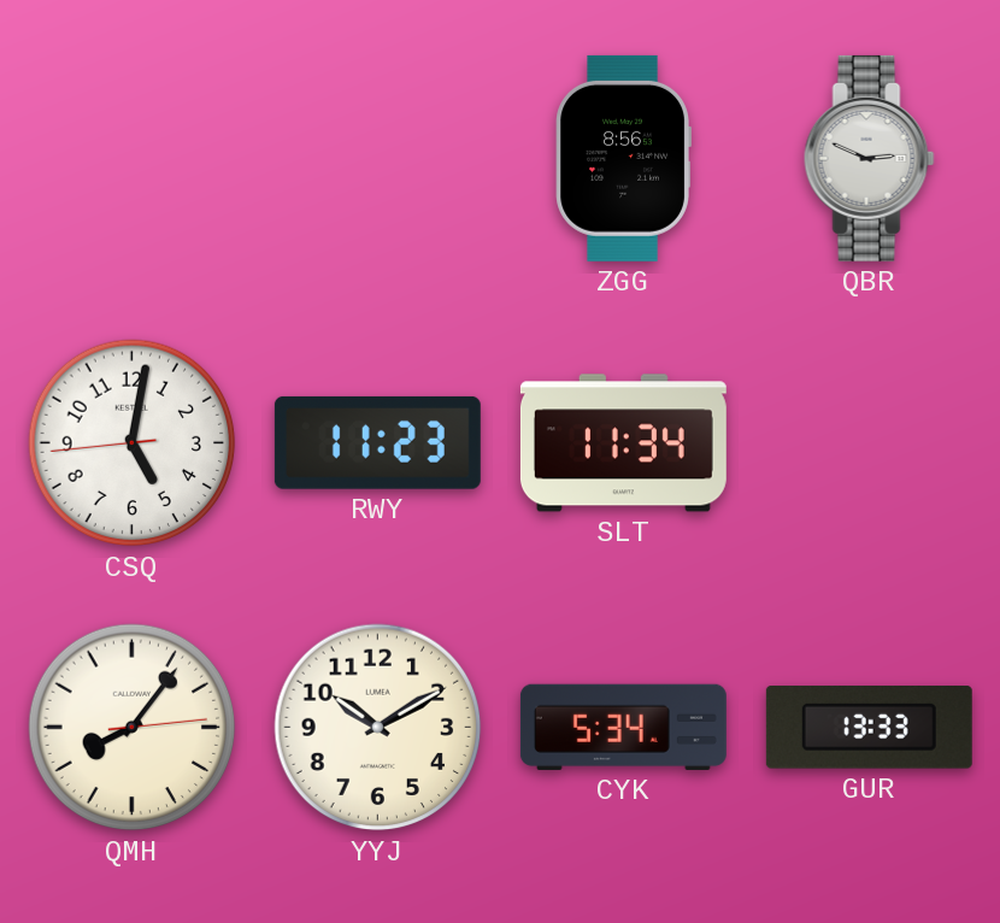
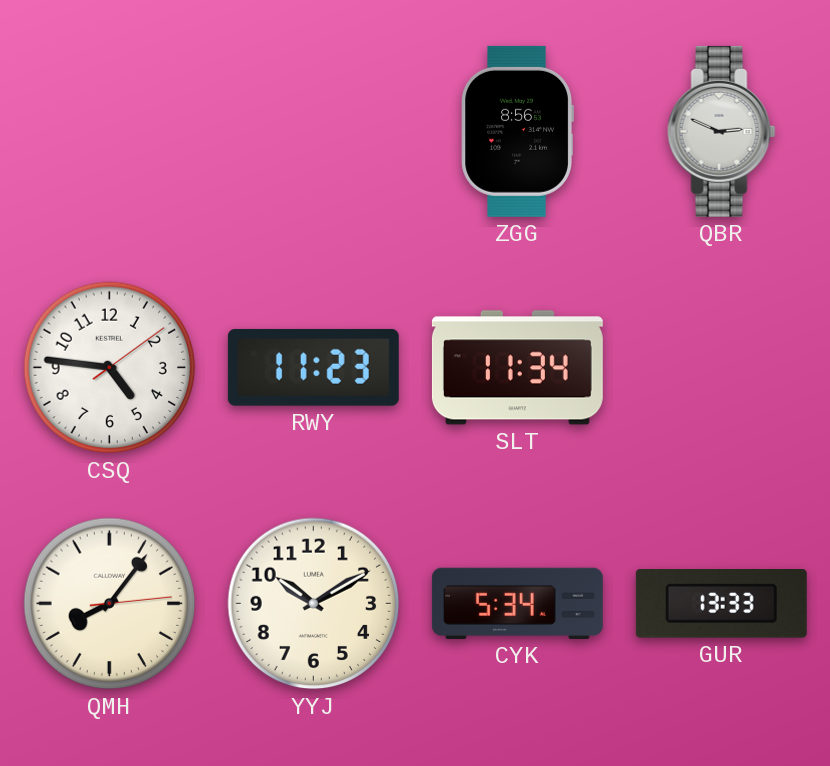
CSQ: 5:01 -> 4:46 (110, 368)
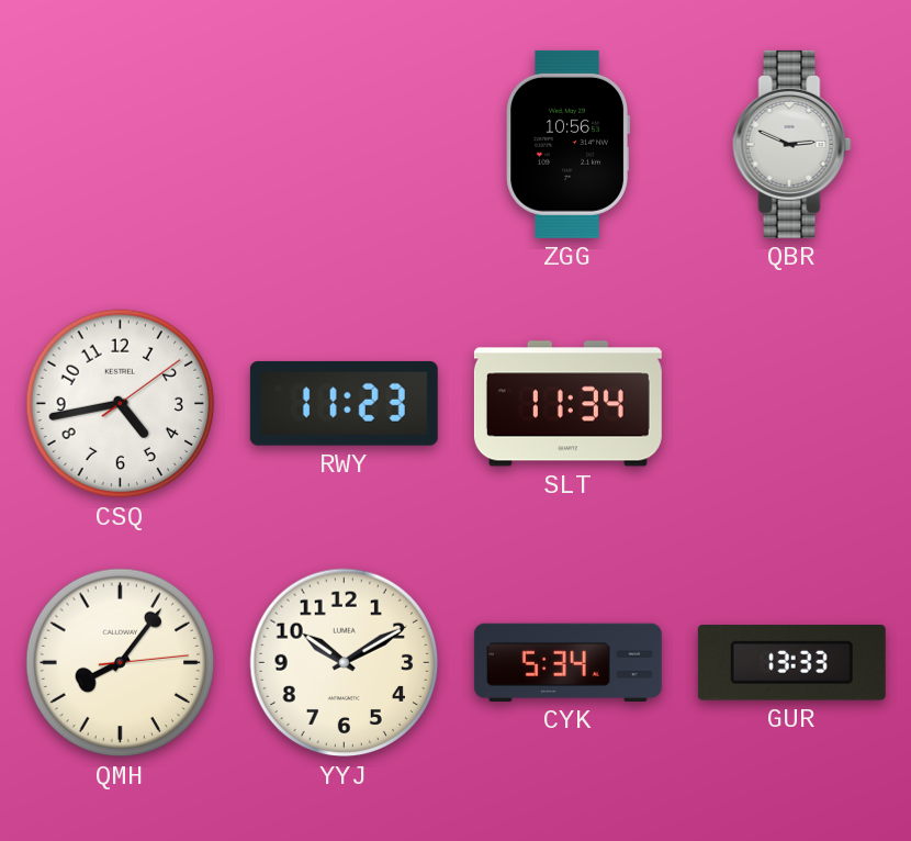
ZGG: 8:56 -> 10:56 (567, 144)
CSQ: 4:46 -> 4:43 (121, 404)
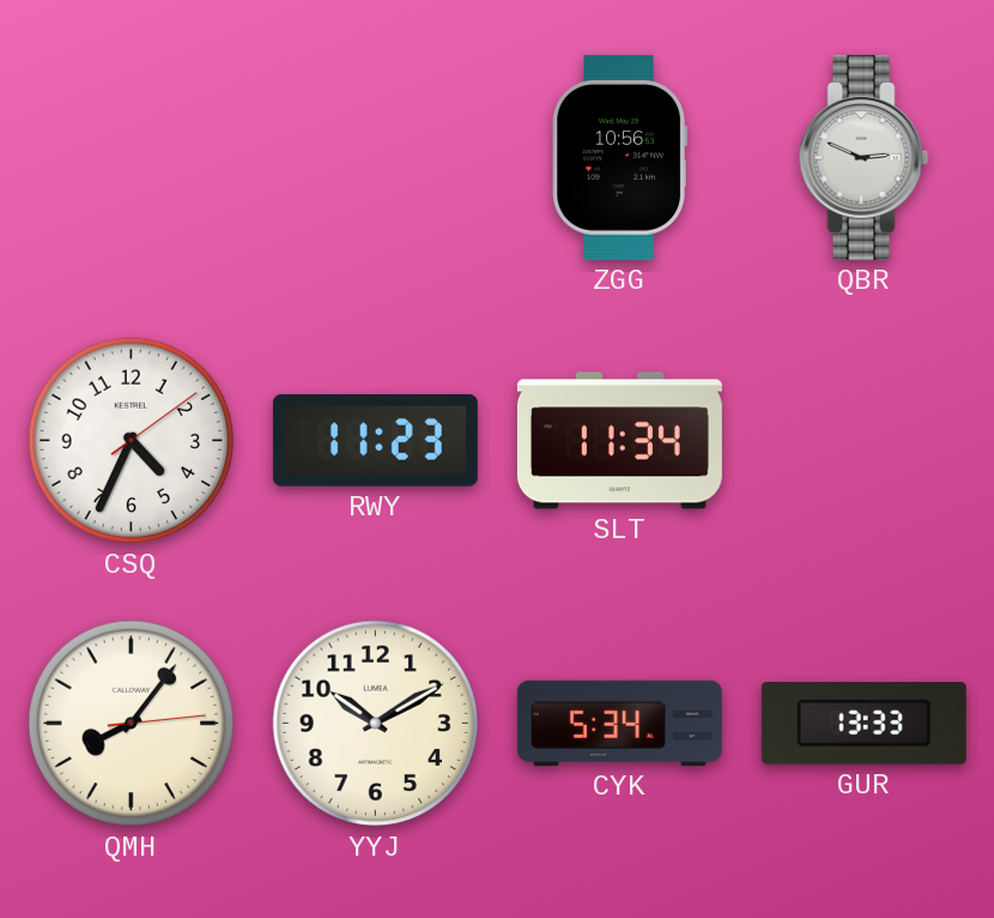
CSQ: 4:43 -> 4:34 (132, 441)
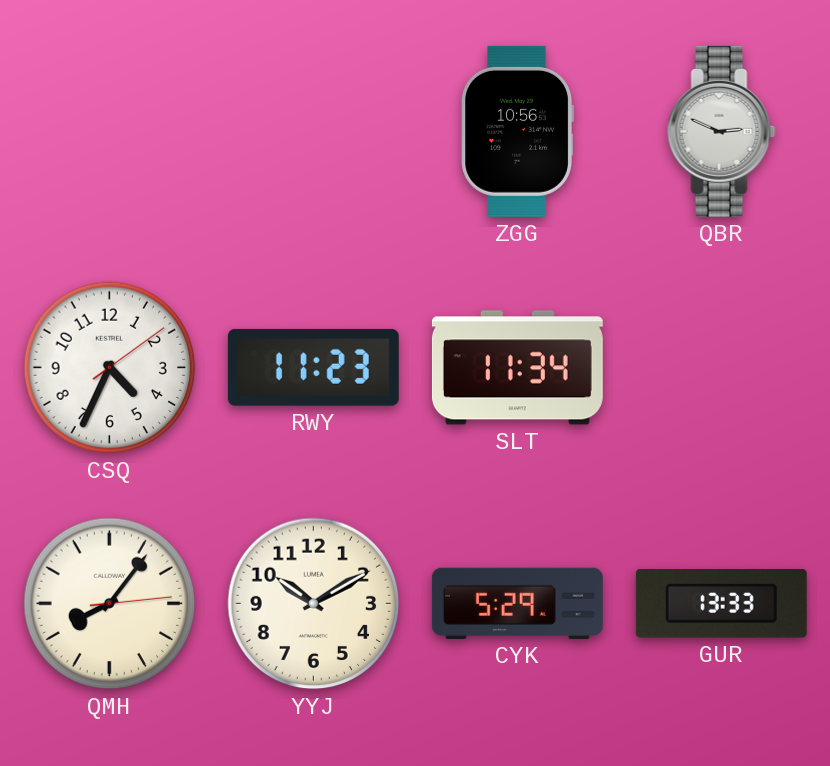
CYK: 5:34 -> 5:29 (517, 603)
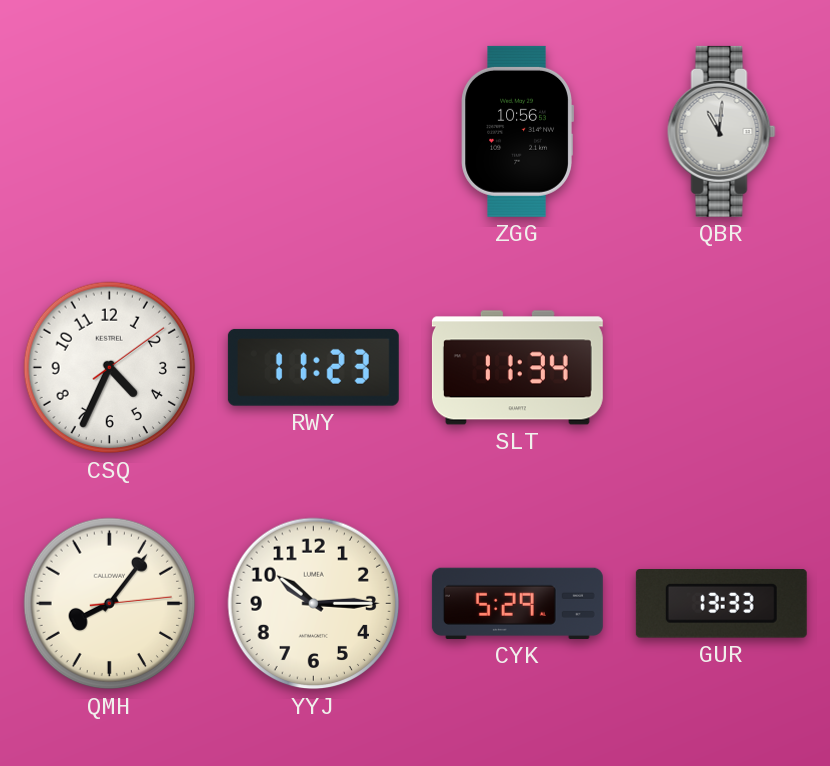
QBR: 2:49 -> 11:01 (722, 131)
YYJ: 10:10 -> 10:15 (314, 604)
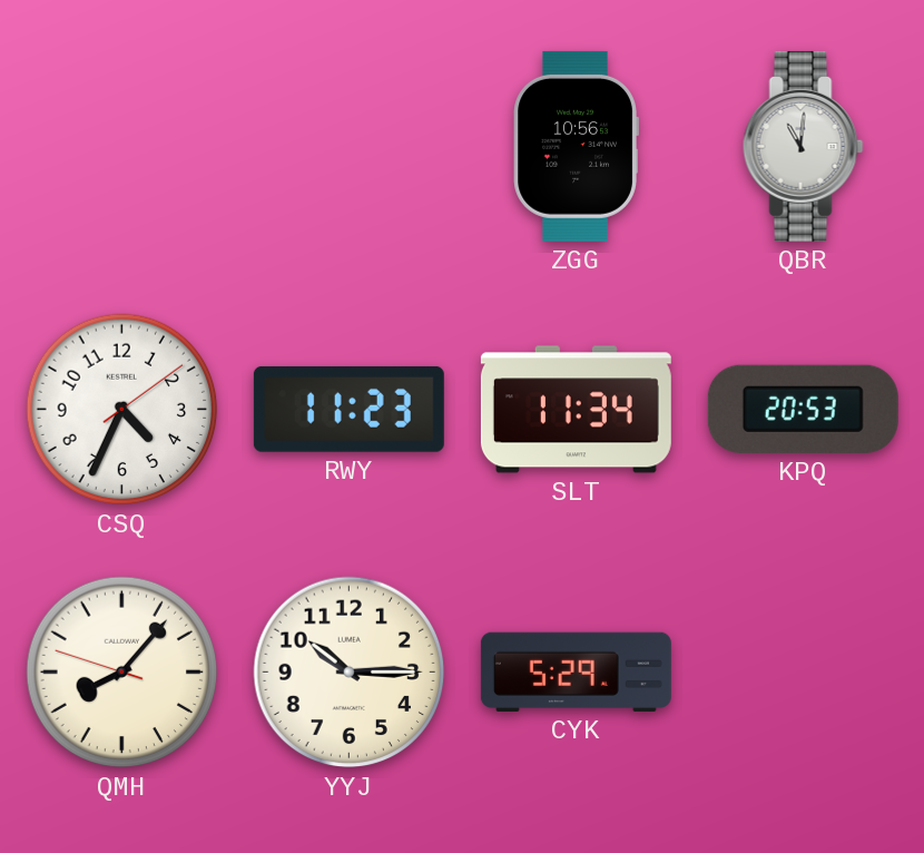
KPQ: none -> 20:53 (803, 409)
QMH: 8:06:14 -> 8:06:48 (122, 673)
GUR: 13:33 -> none (721, 604)
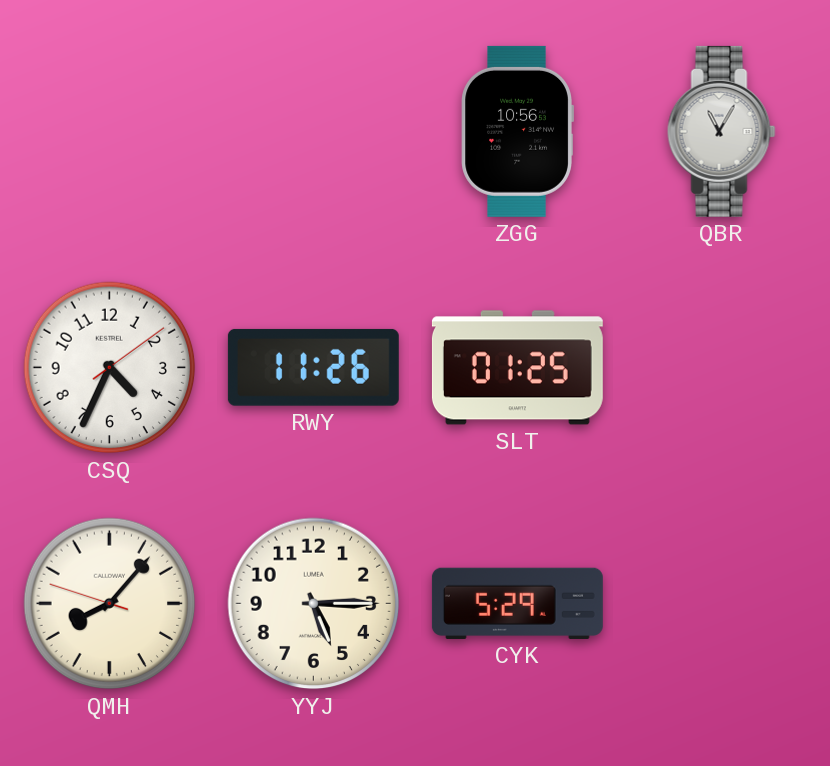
QBR: 11:01 -> 11:05 (722, 131)
RWY: 11:23 -> 11:26 (313, 367)
SLT: 11:34 -> 01:25 (517, 368)
KPQ: 20:53 -> none (803, 409)
YYJ: 10:15 -> 5:15 (314, 604)
